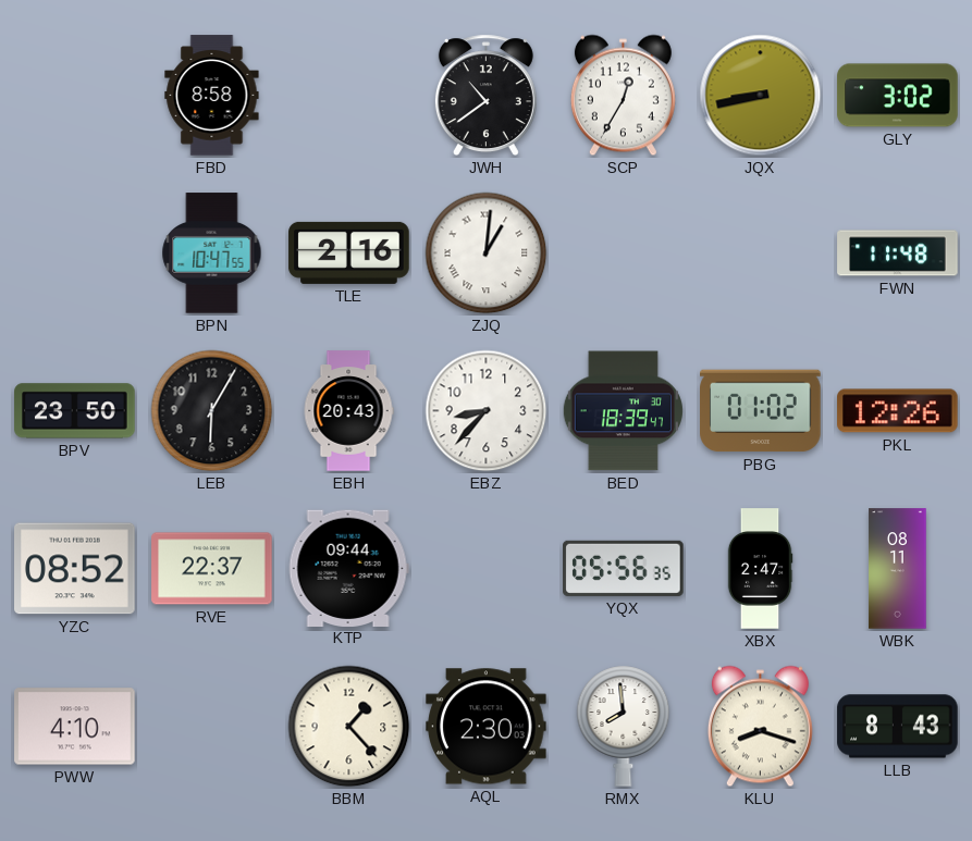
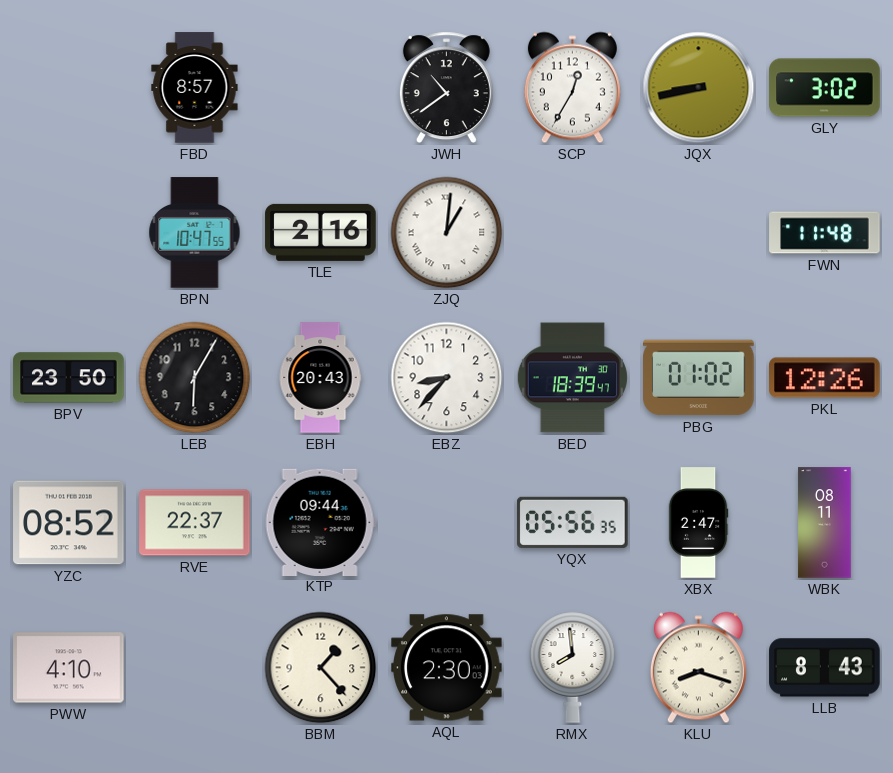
FBD: 8:58 -> 8:57 (195, 88)
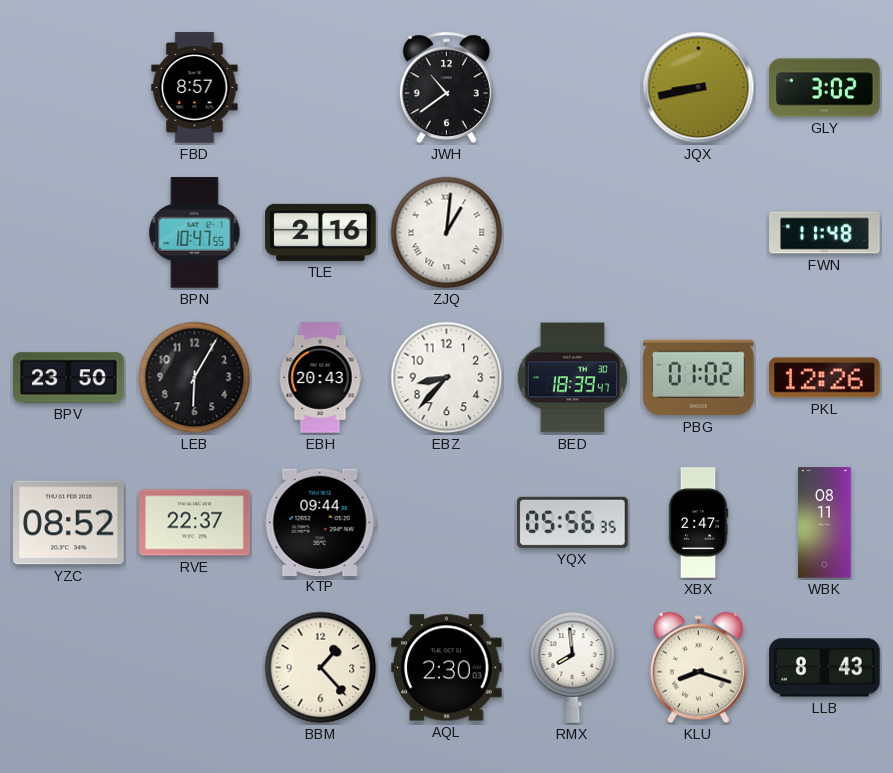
SCP: 12:35 -> none (572, 88)
PWW: 4:10 -> none (69, 668)
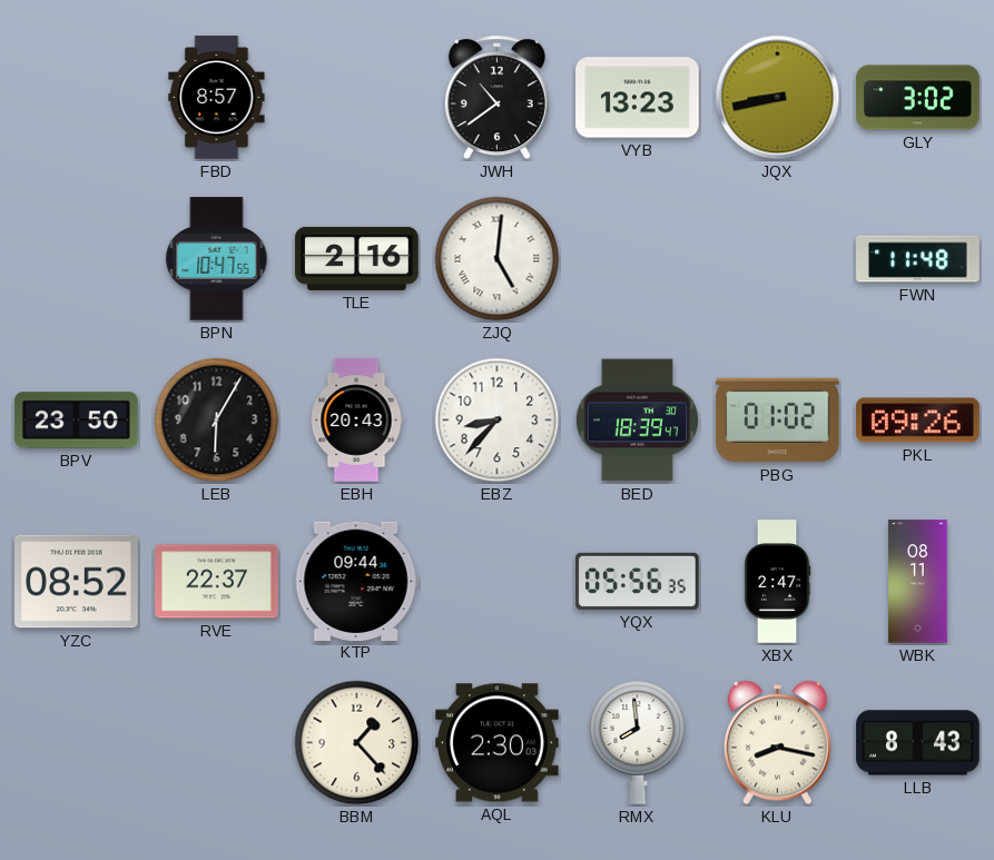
VYB: none -> 13:23 (638, 98)
ZJQ: 1:01 -> 5:01 (498, 259)
PKL: 12:26 -> 09:26 (918, 421)
KLU: 8:18 -> 8:17 (777, 743)
